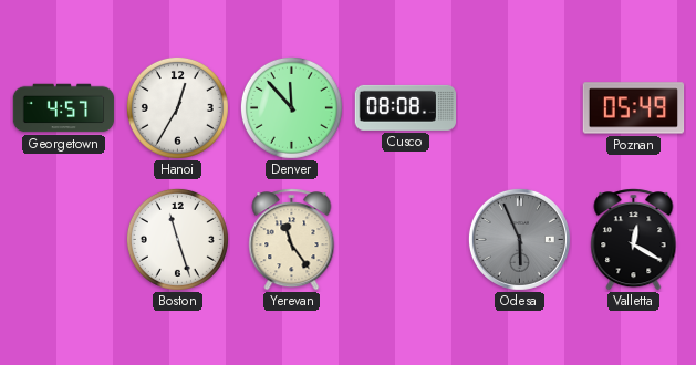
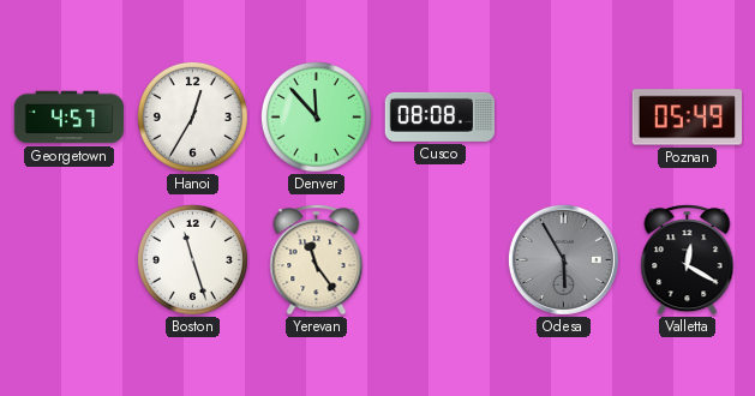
Odesa: 5:56 -> 5:55 (563, 259)
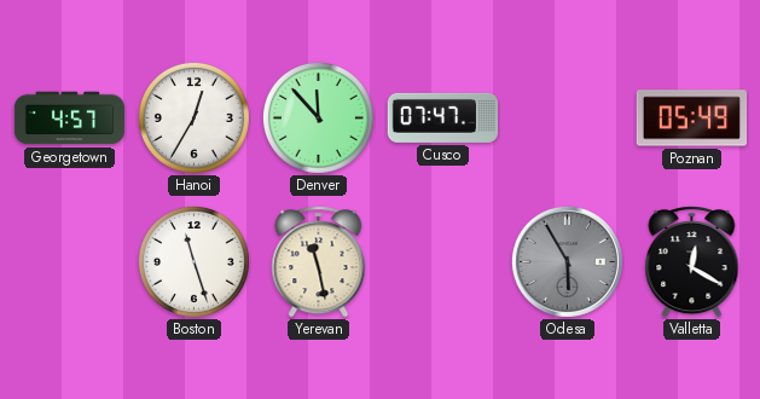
Cusco: 08:08 -> 07:47 (442, 117)
Yerevan: 11:24 -> 11:28 (319, 262)
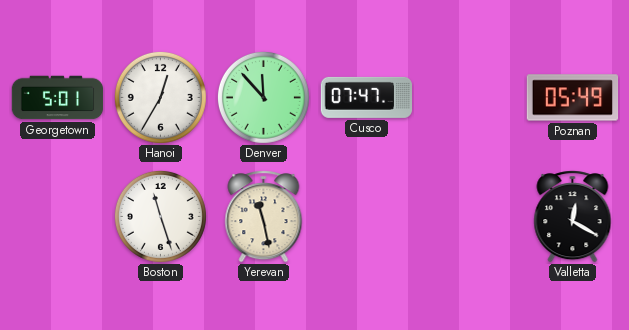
Georgetown: 4:57 -> 5:01 (58, 98)
Odesa: 5:55 -> none (567, 261)
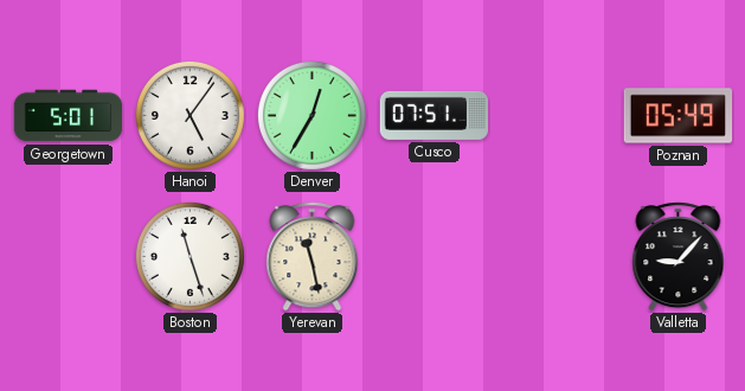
Hanoi: 12:35 -> 5:06 (190, 115)
Denver: 11:53 -> 12:35 (312, 115)
Cusco: 07:47 -> 07:51 (433, 115)
Valletta: 12:20 -> 9:07 (679, 257)
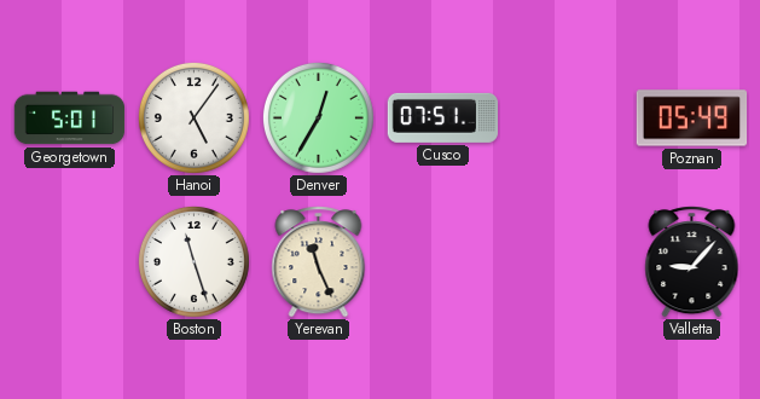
Yerevan: 11:28 -> 11:26 (319, 262)
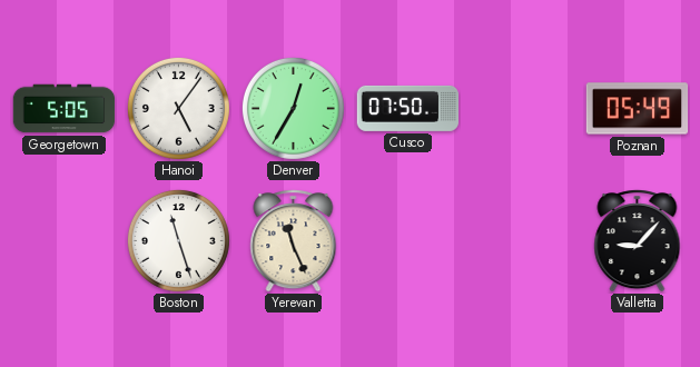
Georgetown: 5:01 -> 5:05 (65, 109)
Cusco: 07:51 -> 07:50 (407, 108)
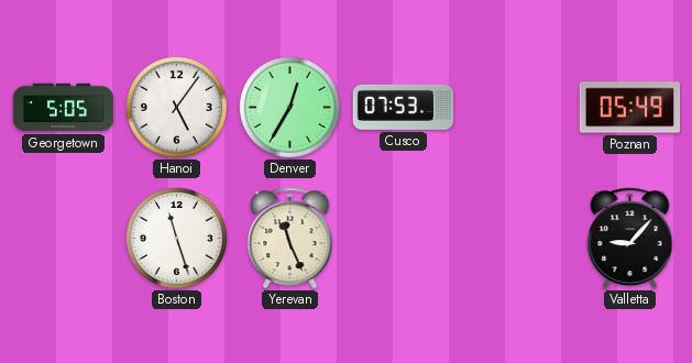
Cusco: 07:50 -> 07:53 (403, 107)
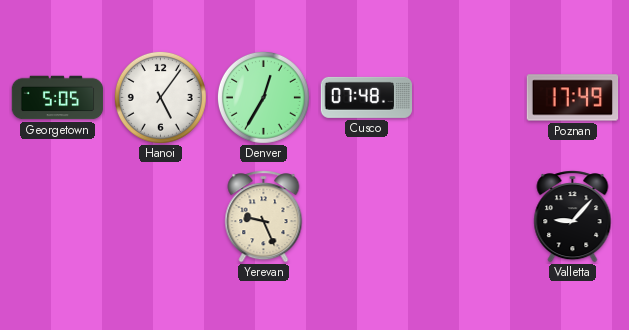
Cusco: 07:53 -> 07:48 (366, 97)
Poznan: 05:49 -> 17:49 (573, 98)
Boston: 11:27 -> none (176, 238)
Yerevan: 11:26 -> 9:26 (264, 217)
